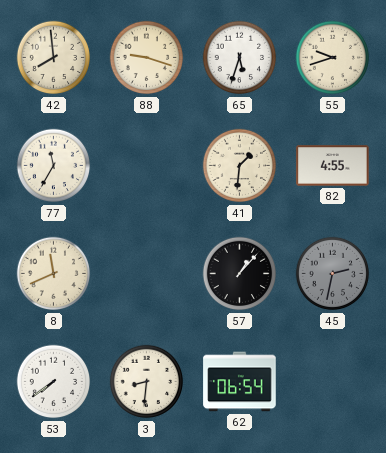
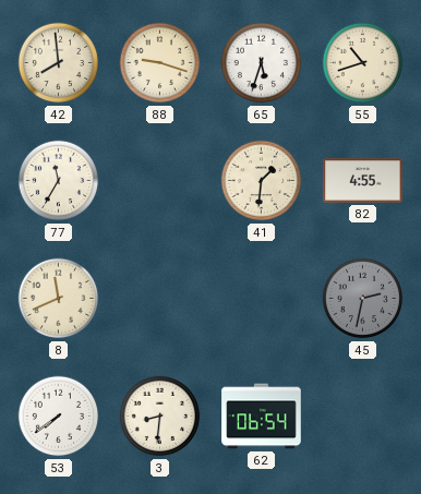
55: 9:42 -> 10:42 (363, 63)
57: 1:07 -> none (240, 274)
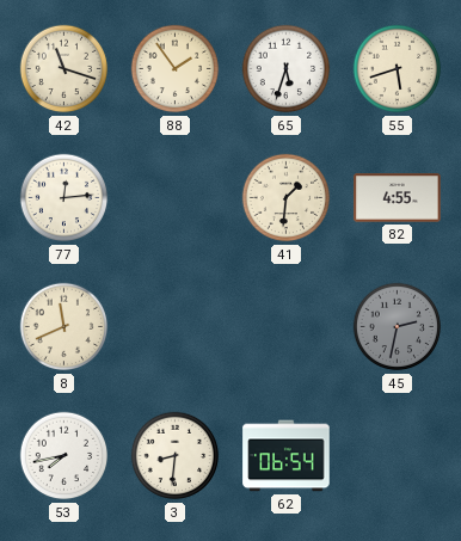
42: 7:59 -> 11:18 (64, 69)
88: 9:18 -> 1:54 (176, 69)
55: 10:42 -> 5:42 (398, 69)
77: 11:35 -> 12:14 (64, 198)
53: 7:39 -> 7:43 (64, 456)
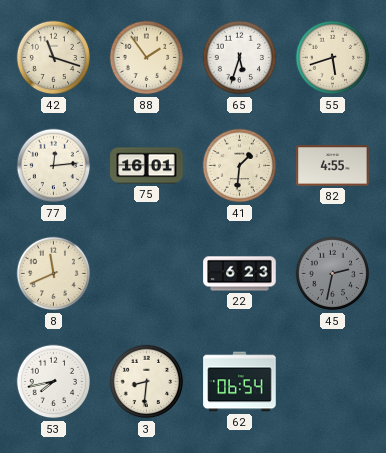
75: none -> 16:01 (147, 166)
22: none -> 6:23 (240, 274)
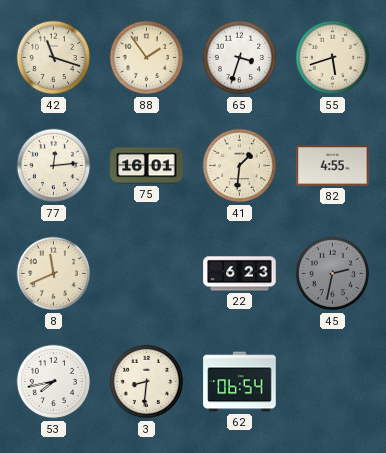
65: 5:33 -> 3:33 (240, 58)
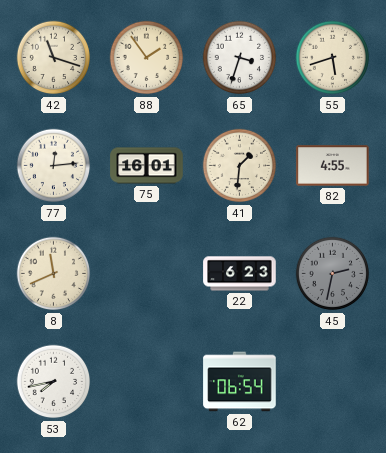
3: 8:31 -> none (147, 382)
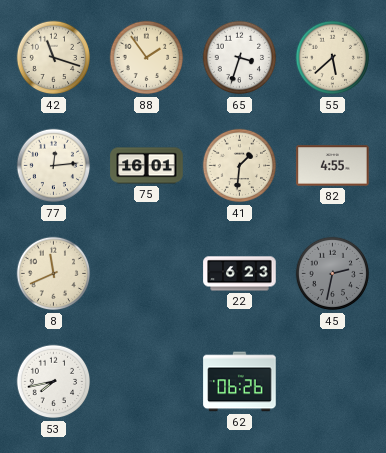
55: 5:42 -> 5:38 (333, 58)
62: 06:54 -> 06:26 (240, 382)
